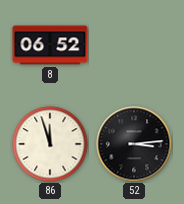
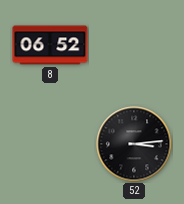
86: 11:57 -> none (50, 144)
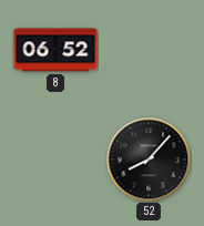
52: 3:14 -> 8:07 (149, 160)
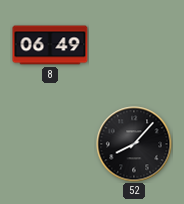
8: 06:52 -> 06:49 (50, 45)
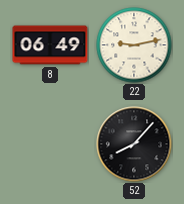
22: none -> 9:13 (134, 45)
